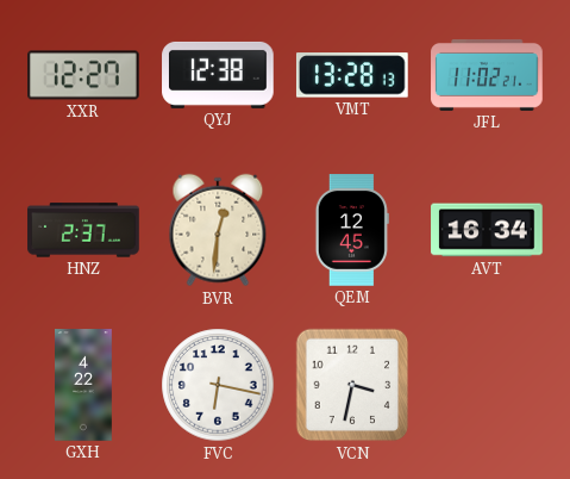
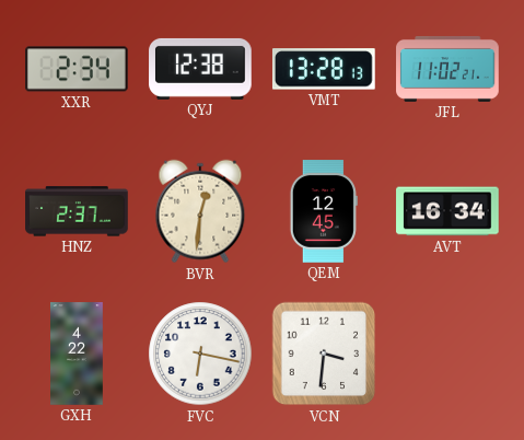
XXR: 12:27 -> 2:34 (77, 69)
VCN: 3:32 -> 3:31 (324, 354)
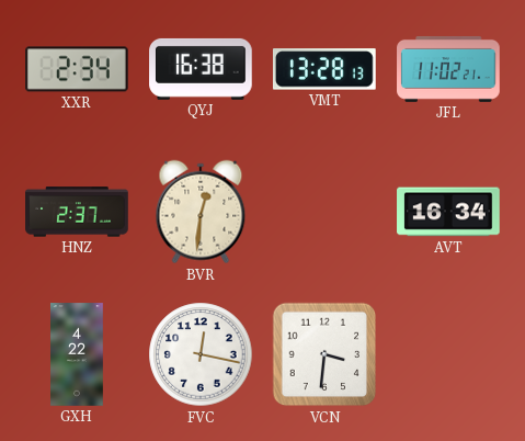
QYJ: 12:38 -> 16:38 (201, 69)
QEM: 12:45 -> none (324, 211)
FVC: 6:17 -> 12:17 (201, 354)
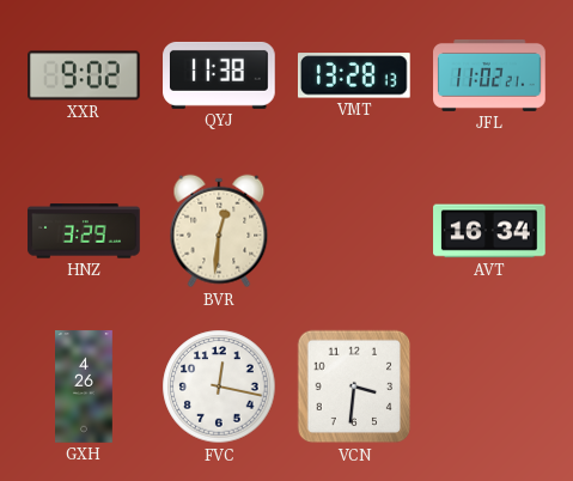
XXR: 2:34 -> 9:02 (84, 75)
QYJ: 16:38 -> 11:38 (219, 75)
HNZ: 2:37 -> 3:29 (84, 231)
GXH: 4:22 -> 4:26 (85, 386)
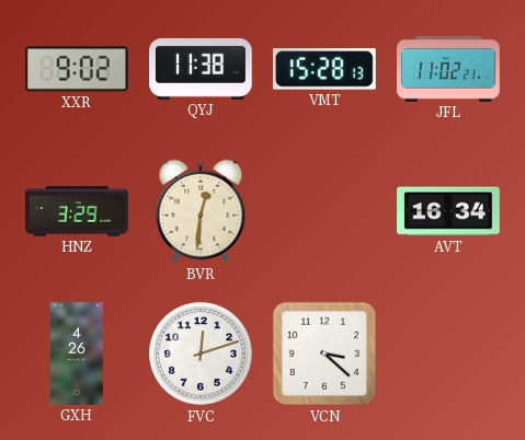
VMT: 13:28 -> 15:28 (324, 69)
FVC: 12:17 -> 12:12 (201, 354)
VCN: 3:31 -> 3:22 (324, 354)
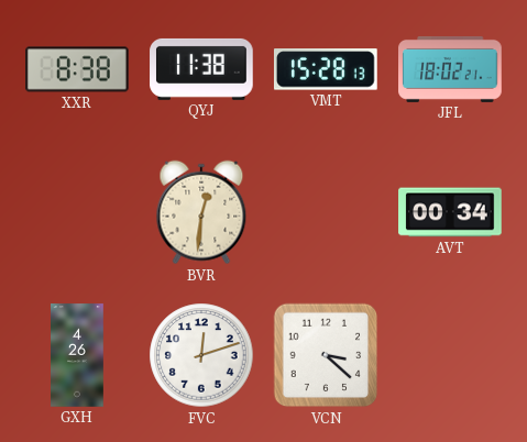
XXR: 9:02 -> 8:38 (77, 69)
JFL: 11:02 -> 18:02 (450, 69)
HNZ: 3:29 -> none (77, 211)
AVT: 16:34 -> 00:34 (450, 212)
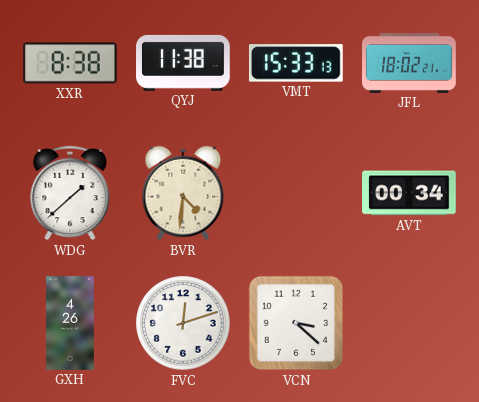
VMT: 15:28 -> 15:33 (296, 63)
WDG: none -> 1:38 (70, 193)
BVR: 12:31 -> 4:31 (183, 193)
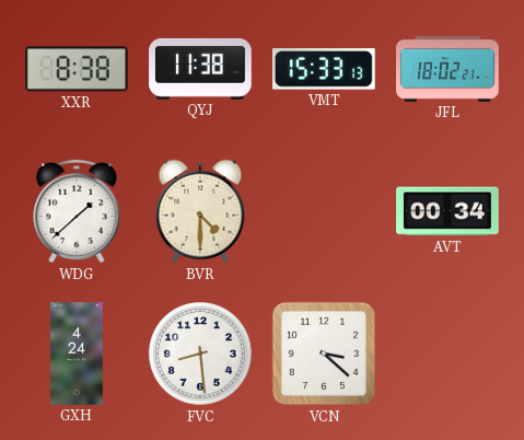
BVR: 4:31 -> 4:30 (200, 211)
GXH: 4:26 -> 4:24 (78, 354)
FVC: 12:12 -> 8:29 (200, 354)
